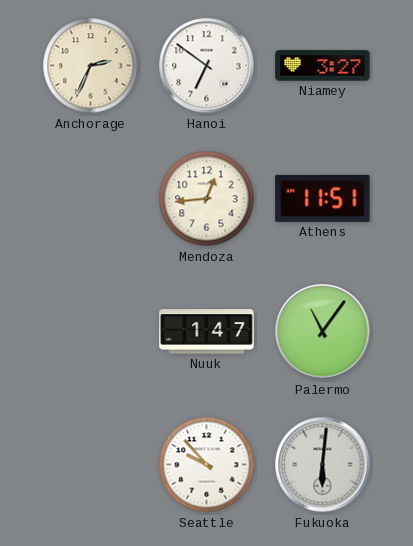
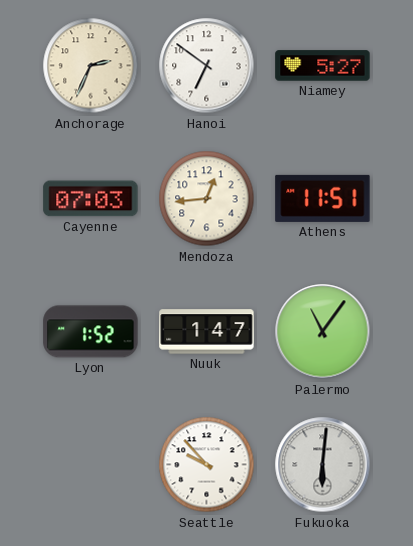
Niamey: 3:27 -> 5:27 (323, 66)
Cayenne: none -> 07:03 (91, 199)
Lyon: none -> 1:52 (91, 332)
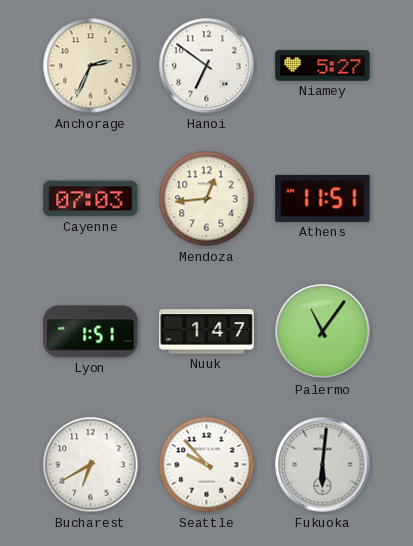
Lyon: 1:52 -> 1:51 (91, 332)
Bucharest: none -> 6:40 (91, 465)
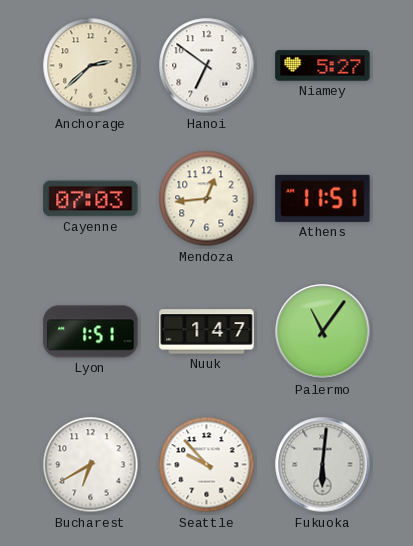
Anchorage: 2:34 -> 2:38 (91, 66)
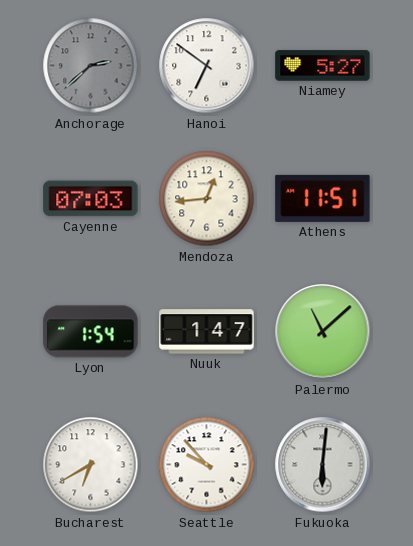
Anchorage dial: cream -> grey (91, 66)
Lyon: 1:51 -> 1:54 (91, 332)
Palermo: 11:06 -> 11:08 (323, 332)
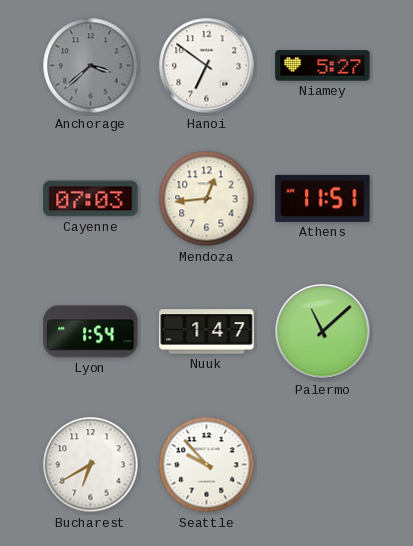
Anchorage: 2:38 -> 3:38 (91, 66)
Fukuoka: 6:01 -> none (323, 465)
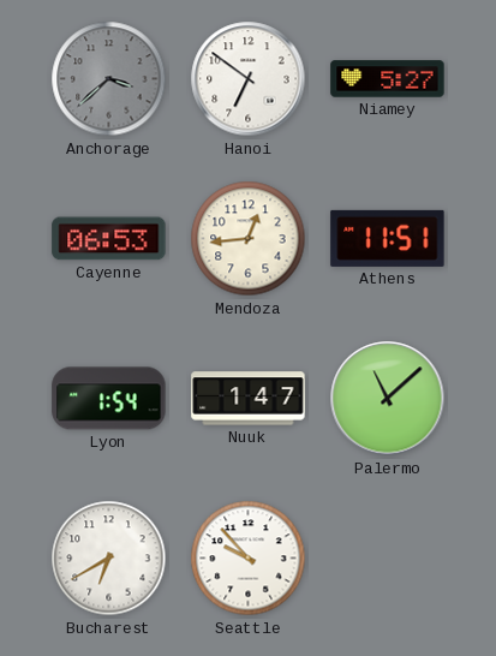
Cayenne: 07:03 -> 06:53 (109, 239)
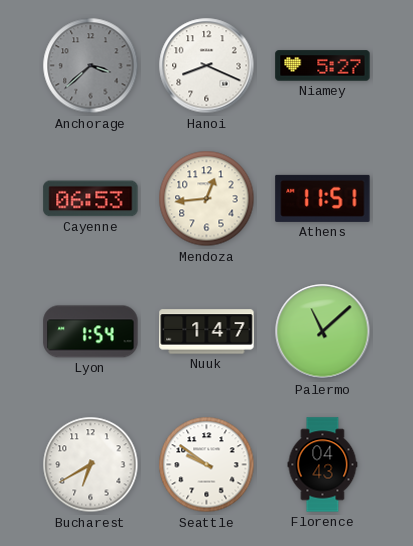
Hanoi: 6:51 -> 8:19 (207, 66)
Seattle: 9:53 -> 9:51 (207, 465)
Florence: none -> 04:43 (323, 465)
